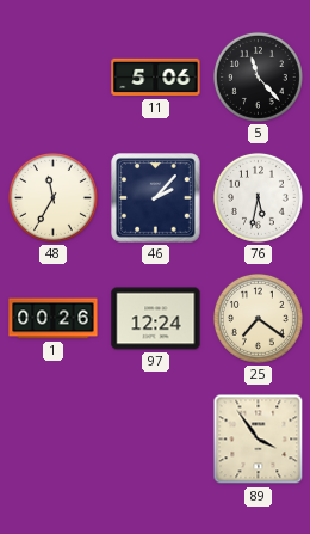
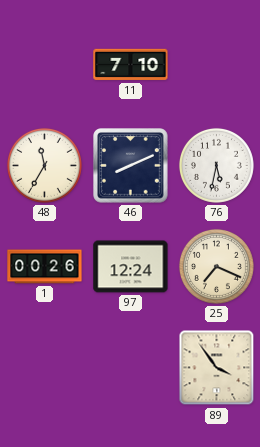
11: 5:06 -> 7:10 (131, 65)
5: 11:23 -> none (258, 76)
46: 2:07 -> 8:11 (131, 166)
25: 7:21 -> 7:19 (216, 266)
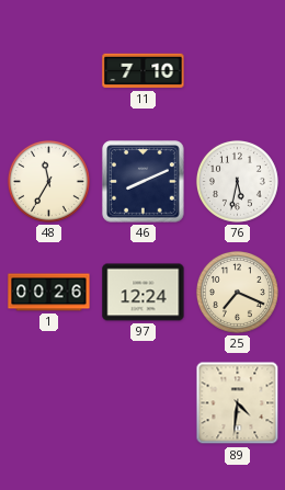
89: 3:54 -> 4:31 (238, 403)
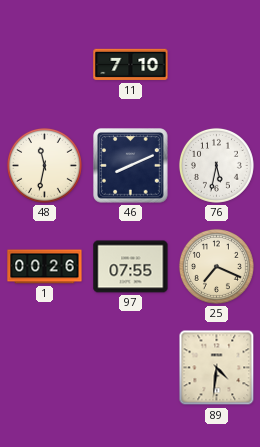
48: 11:35 -> 11:32 (44, 165)
97: 12:24 -> 07:55 (131, 267)
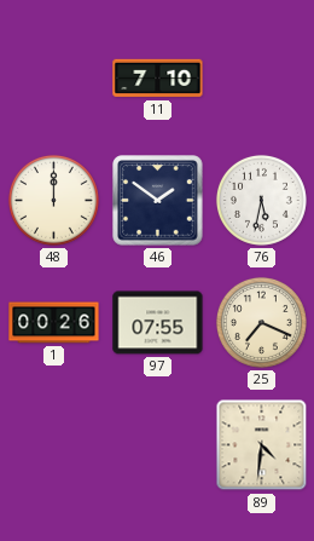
48: 11:32 -> 12:00 (53, 200)
46: 8:11 -> 1:51 (158, 201)
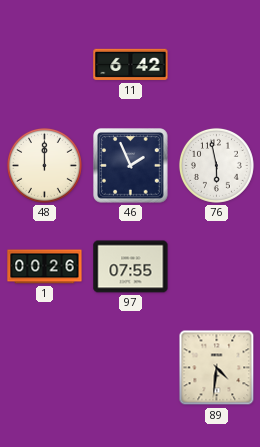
11: 7:10 -> 6:42 (131, 65)
46: 1:51 -> 1:56 (131, 166)
76: 5:32 -> 5:58 (216, 165)
25: 7:19 -> none (261, 322)
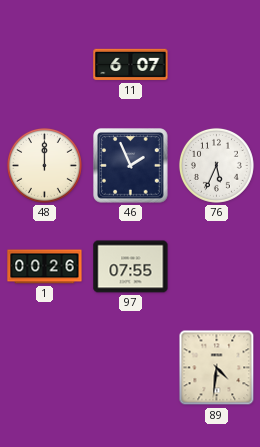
11: 6:42 -> 6:07 (131, 65)
76: 5:58 -> 5:34 (216, 165)
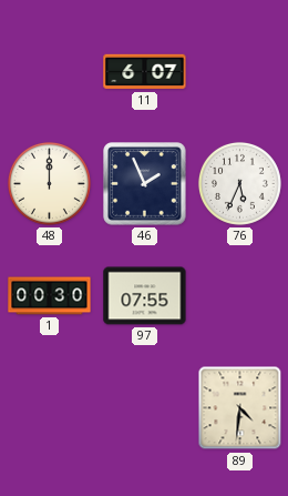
1: 00:26 -> 00:30 (50, 296)
